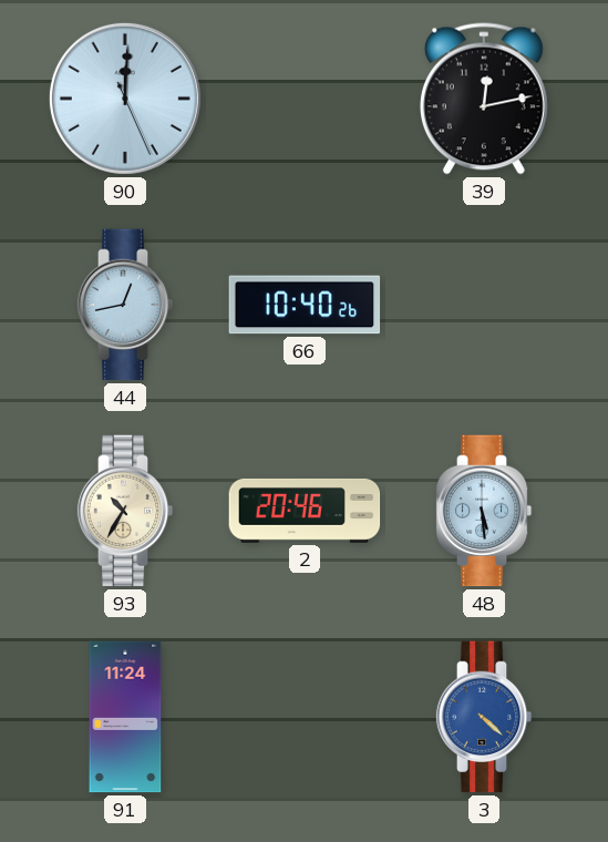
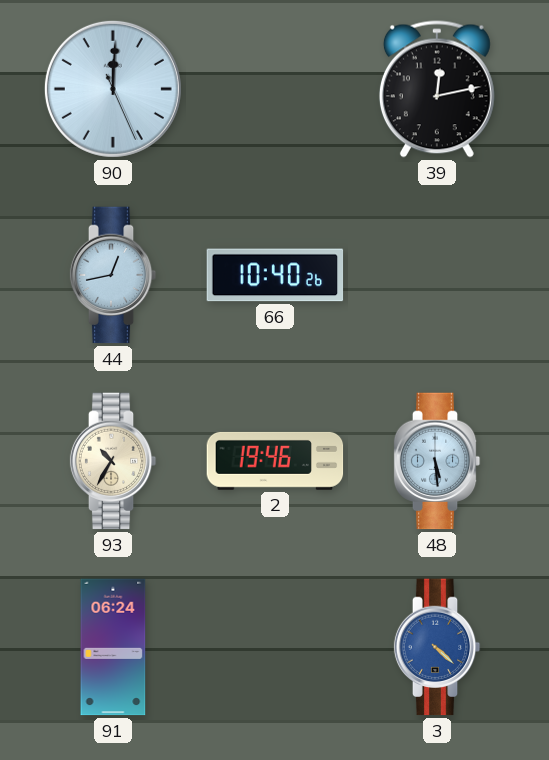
2: 20:46 -> 19:46 (275, 461)
91: 11:24 -> 06:24 (113, 647)
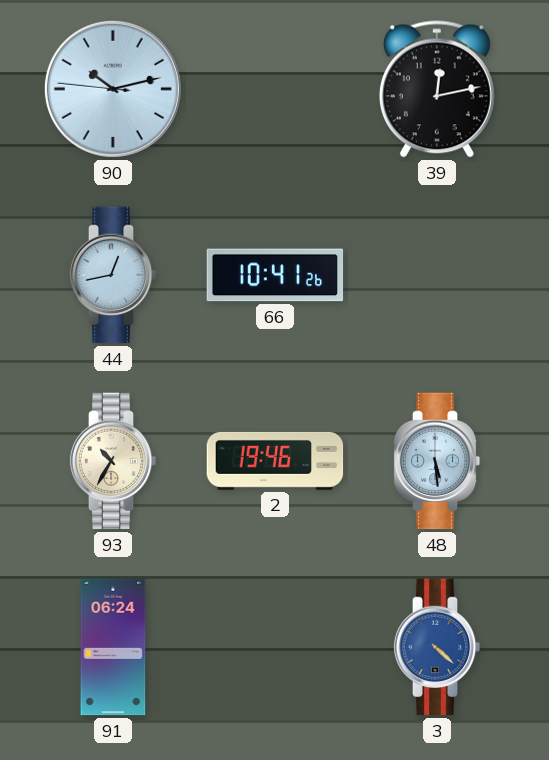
90: 12:00 -> 10:12 (113, 89)
66: 10:40 -> 10:41 (275, 275)
